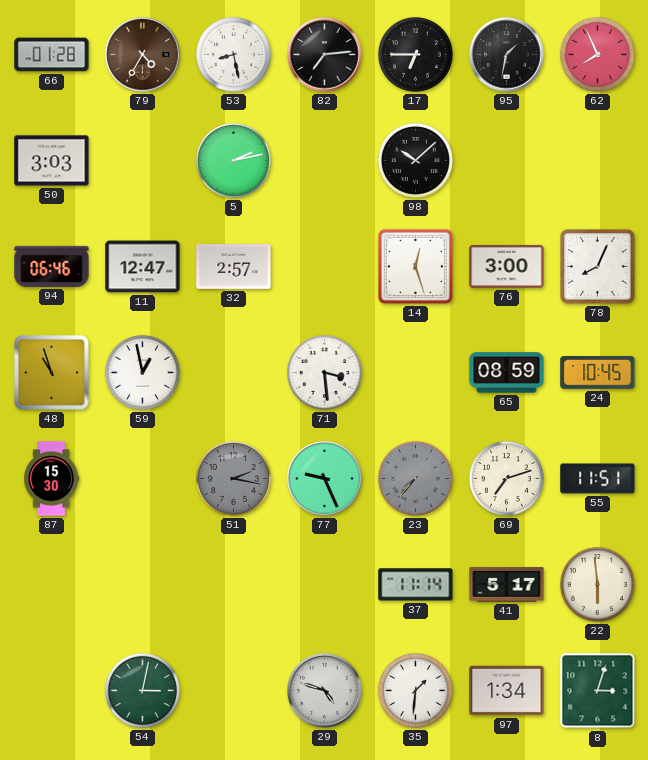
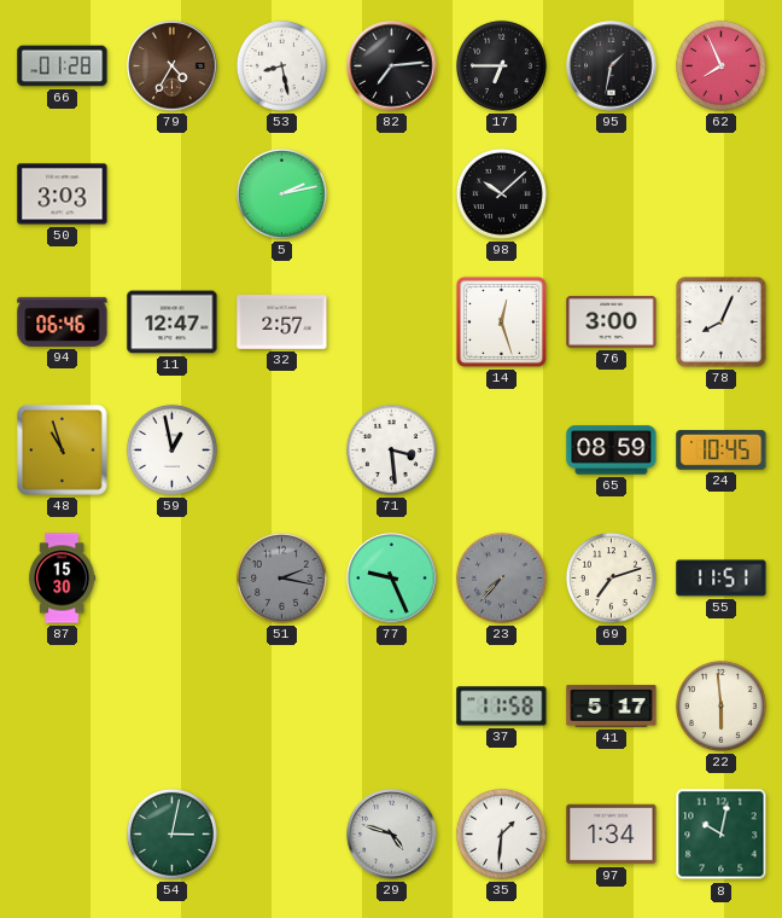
37: 11:14 -> 11:58 (502, 707)
8: 3:03 -> 10:02 (722, 835)
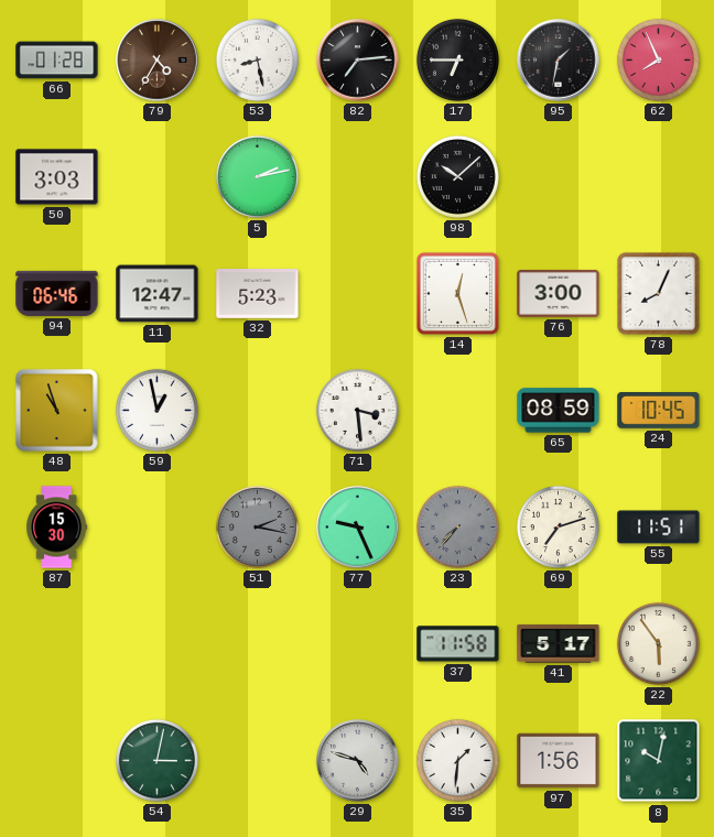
32: 2:57 -> 5:23 (258, 294)
22: 5:59 -> 5:54 (658, 643)
97: 1:34 -> 1:56 (559, 761)
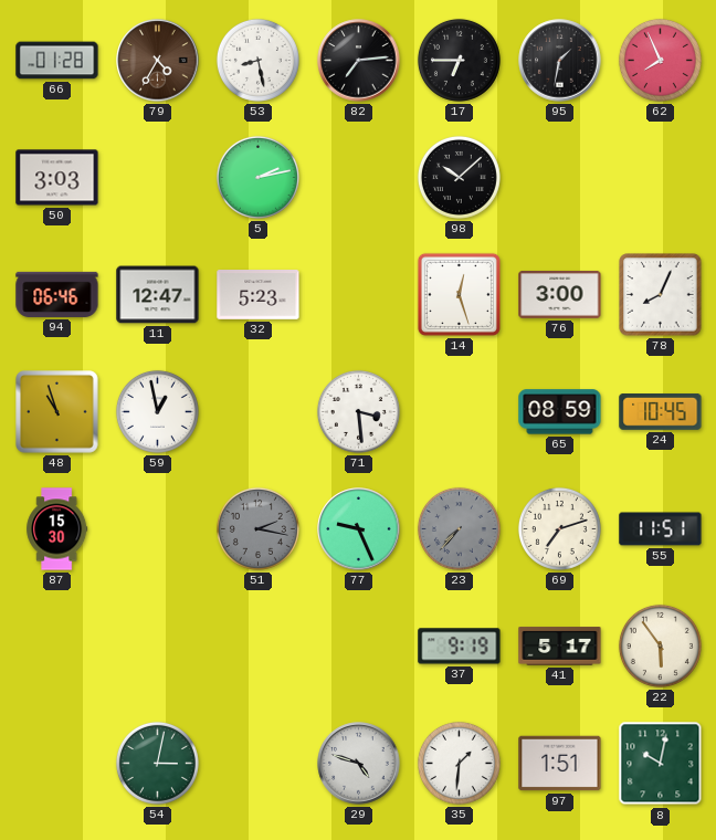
37: 11:58 -> 9:19 (460, 647)
97: 1:56 -> 1:51 (560, 764)
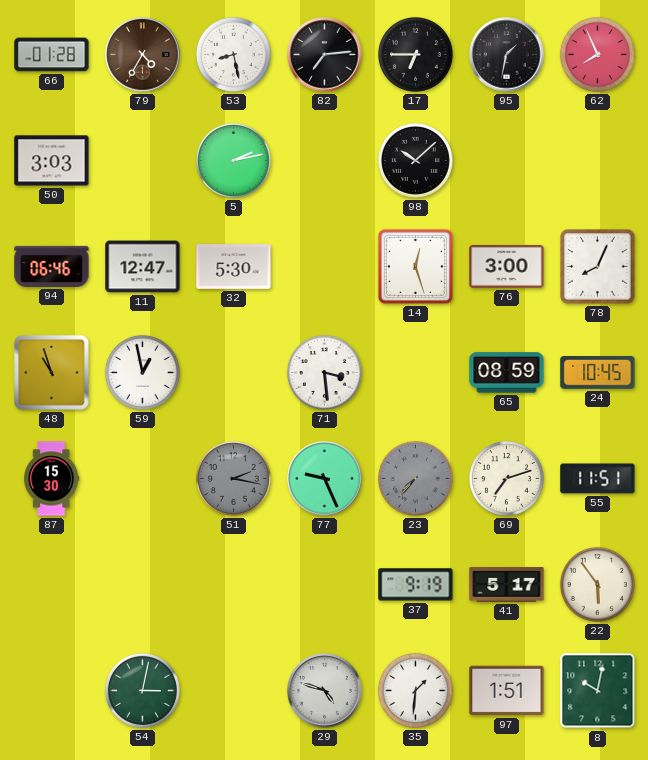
32: 5:23 -> 5:30 (234, 267)
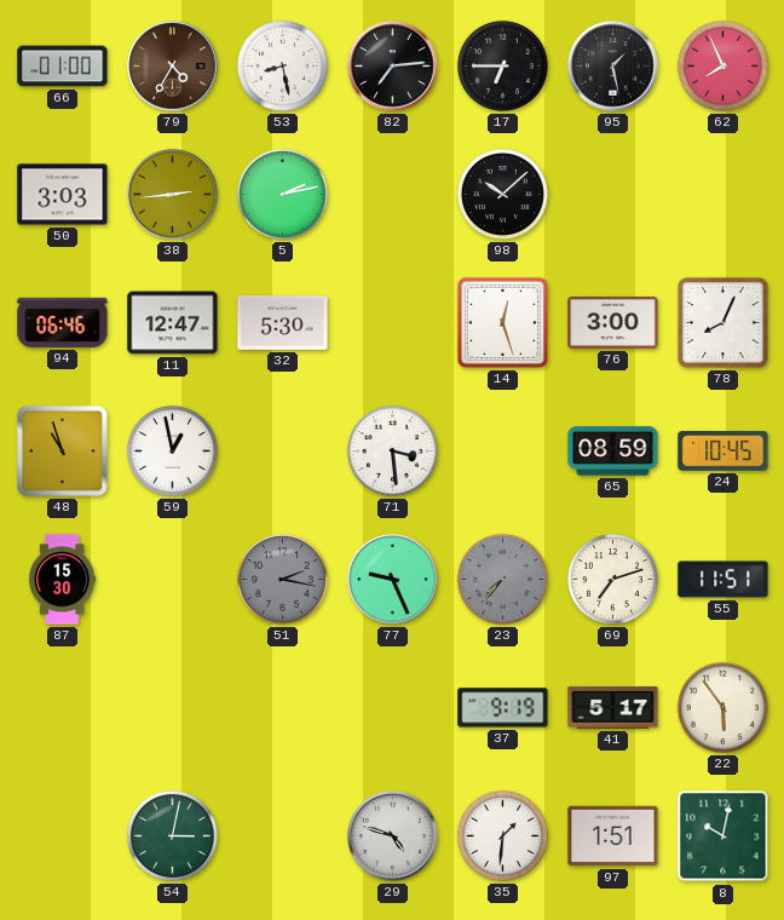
66: 01:28 -> 01:00 (63, 67)
95: 1:32 -> 1:28 (613, 67)
38: none -> 2:44 (173, 195)
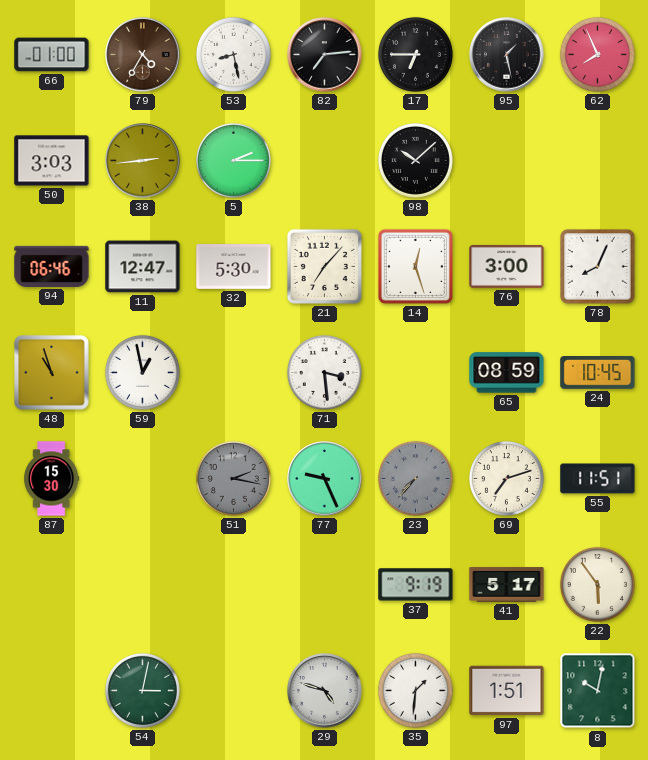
5: 2:13 -> 2:15 (233, 160)
21: none -> 7:07 (324, 266)
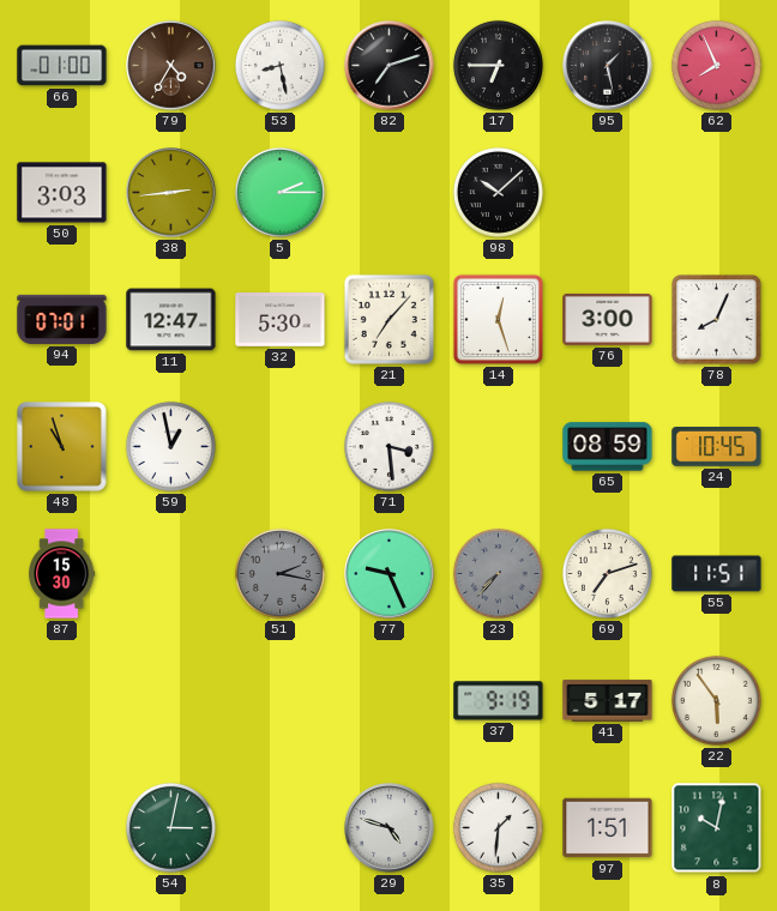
82: 7:14 -> 7:12 (390, 66)
94: 06:46 -> 07:01 (62, 319)
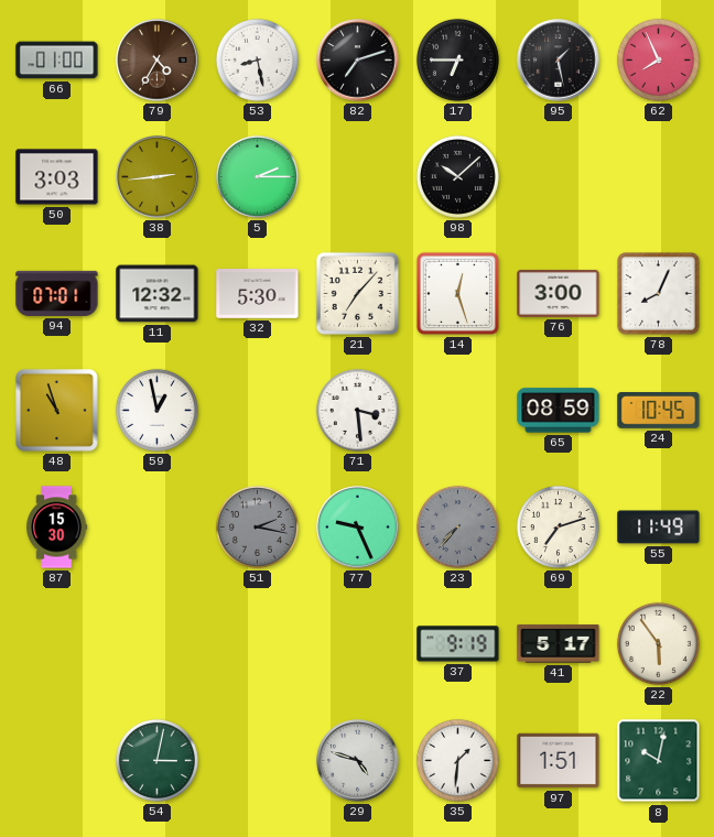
11: 12:47 -> 12:32 (158, 294)
55: 11:51 -> 11:49 (659, 528)
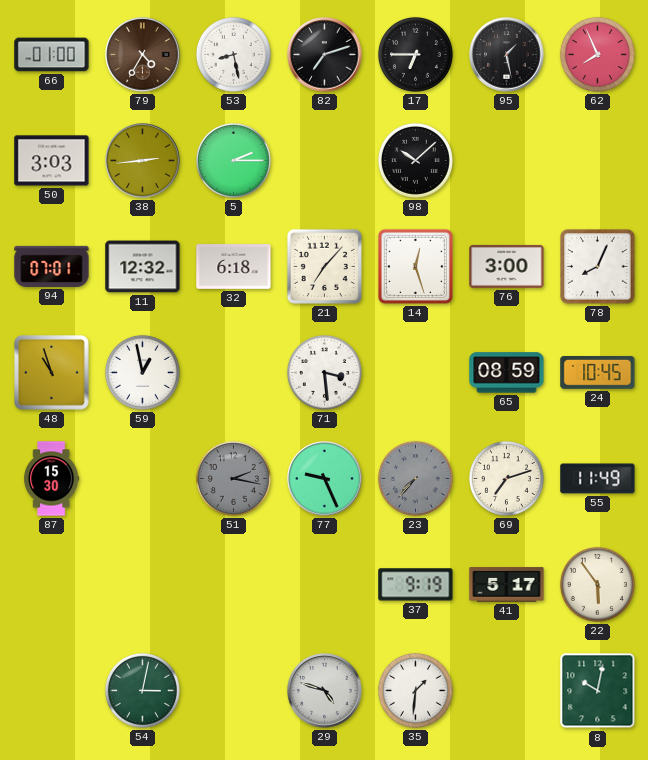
32: 5:30 -> 6:18 (234, 267)
97: 1:51 -> none (559, 761)
